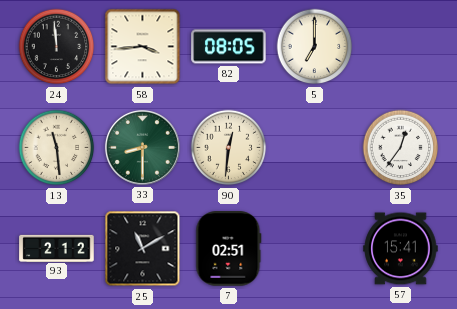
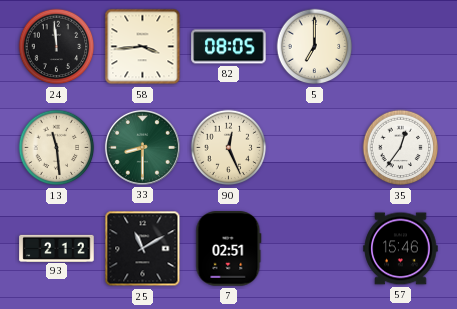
90: 12:31 -> 12:26 (229, 148)
57: 15:41 -> 15:46 (401, 249)
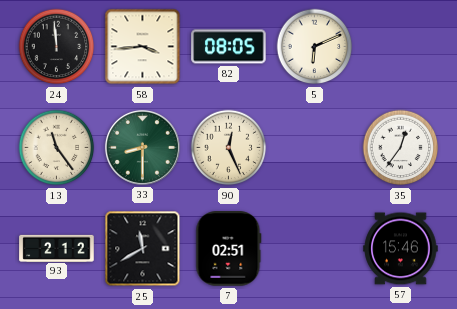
5: 7:00 -> 6:11 (315, 47)
13: 11:29 -> 11:24 (57, 148)
25: 11:10 -> 11:40 (143, 249)
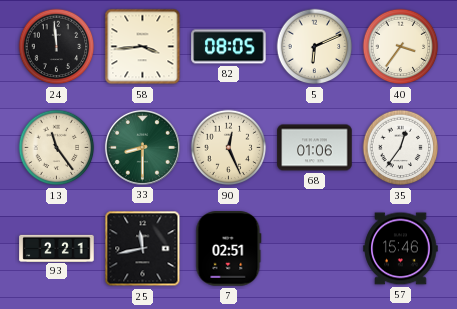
40: none -> 3:36 (401, 47)
68: none -> 01:06 (315, 148)
93: 2:12 -> 2:21 (57, 248)
25: 11:40 -> 11:43 (143, 249)
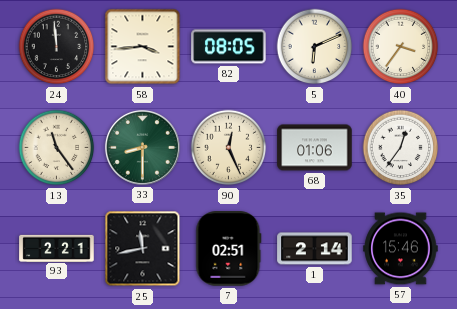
1: none -> 2:14 (315, 249)
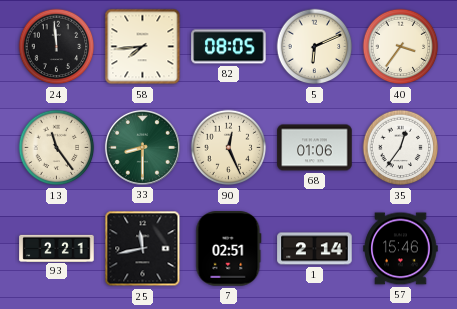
58: 3:44 -> 7:44 (143, 47)
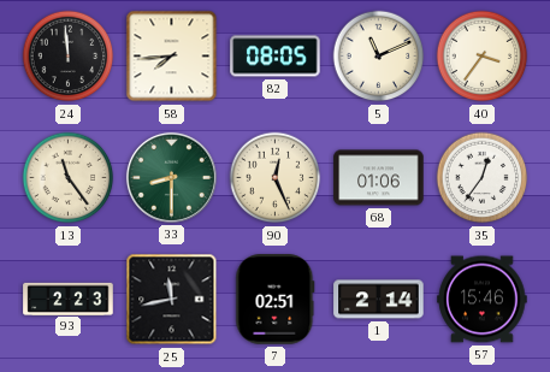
5: 6:11 -> 11:11 (379, 57)
93: 2:21 -> 2:23 (69, 299)
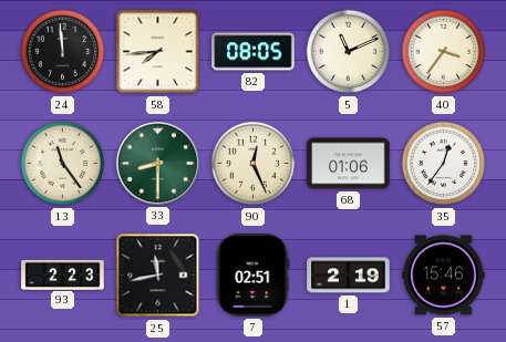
1: 2:14 -> 2:19 (349, 276)
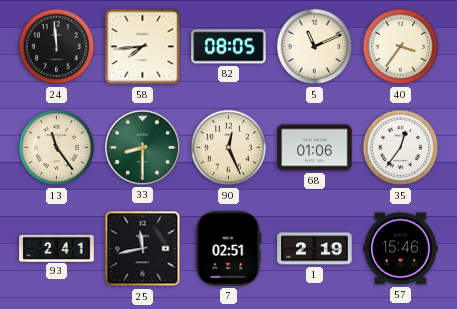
93: 2:23 -> 2:41 (57, 248)
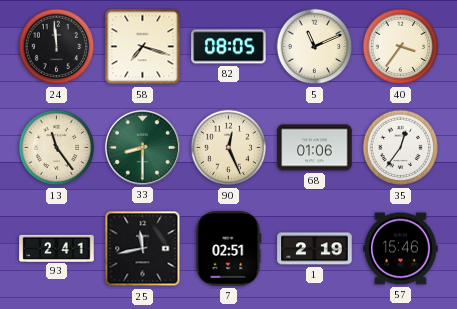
58: 7:44 -> 7:18 (143, 47)
